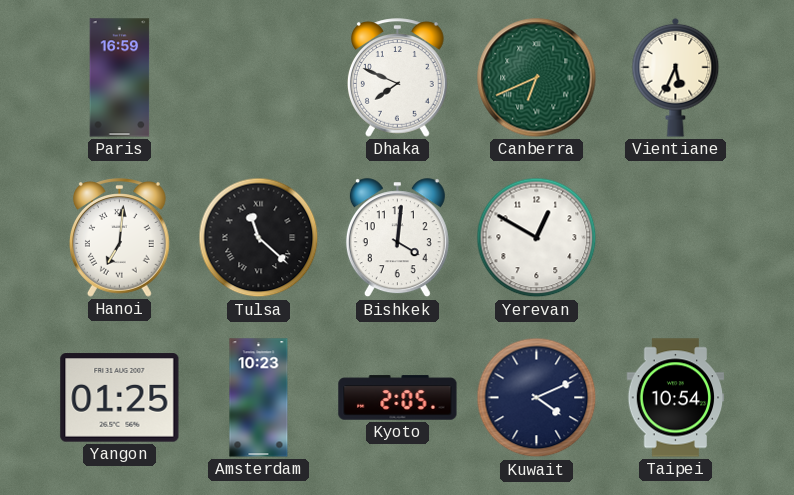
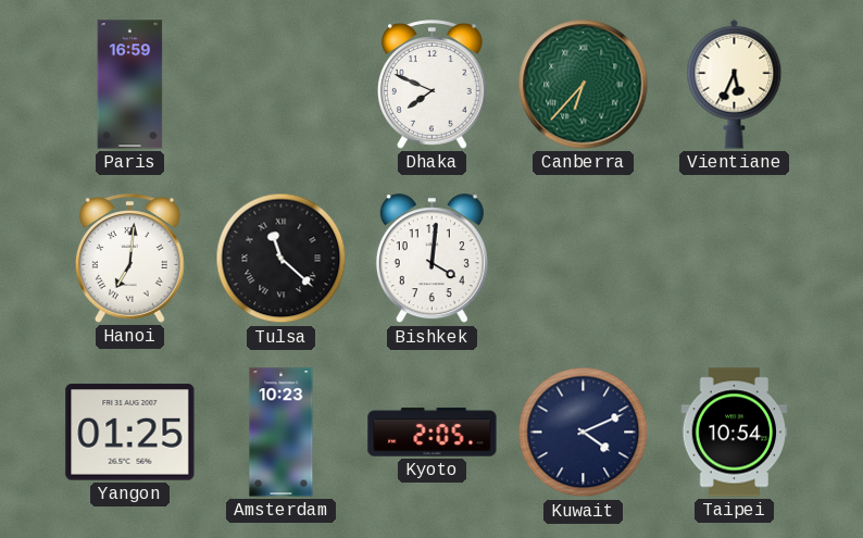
Canberra: 6:41 -> 6:37 (584, 85)
Yerevan: 12:50 -> none (537, 238)
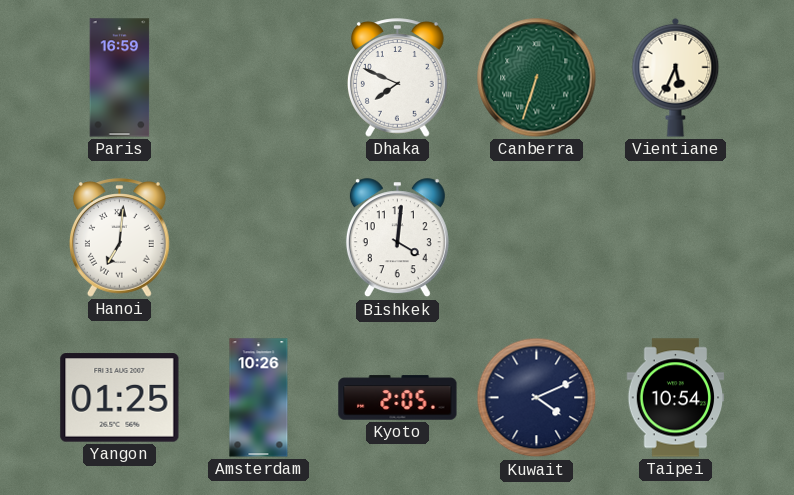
Canberra: 6:37 -> 6:33 (537, 78)
Tulsa: 11:22 -> none (282, 259)
Amsterdam: 10:23 -> 10:26 (259, 398)
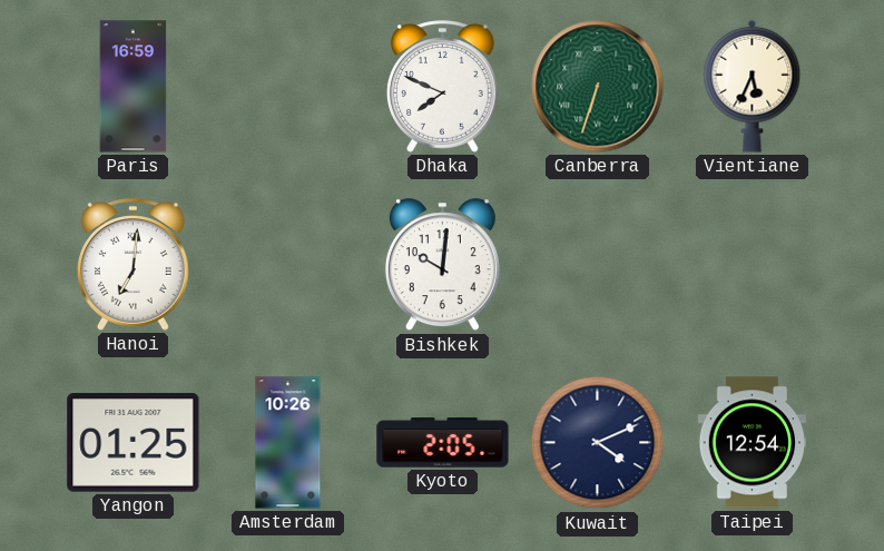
Bishkek: 4:01 -> 10:01 (442, 265)
Taipei: 10:54 -> 12:54 (753, 443)
